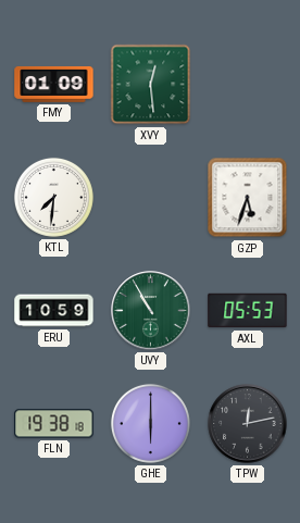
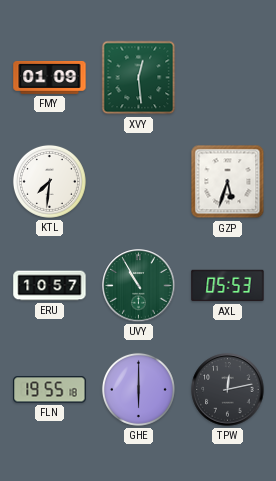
ERU: 10:59 -> 10:57 (50, 286)
FLN: 19:38 -> 19:55 (50, 390)
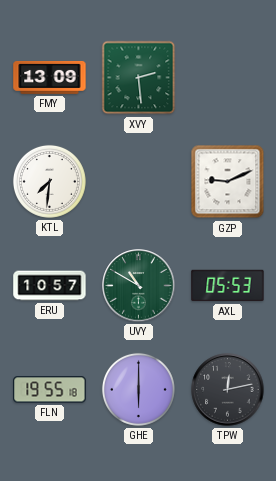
FMY: 01:09 -> 13:09 (50, 77)
XVY: 12:29 -> 2:29 (139, 78)
GZP: 5:33 -> 9:11 (228, 182)
UVY: 10:55 -> 10:50 (139, 286)
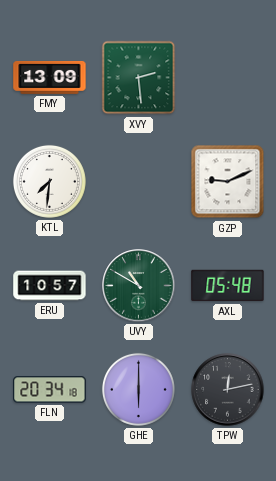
AXL: 05:53 -> 05:48 (228, 286)
FLN: 19:55 -> 20:34 (50, 390)
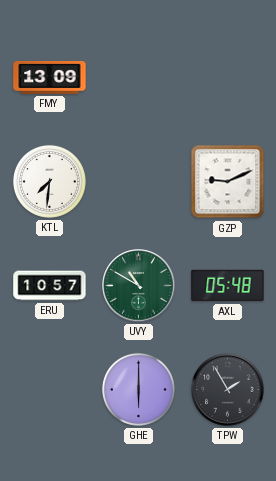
XVY: 2:29 -> none (139, 78)
FLN: 20:34 -> none (50, 390)
TPW: 12:13 -> 1:55 (228, 390)
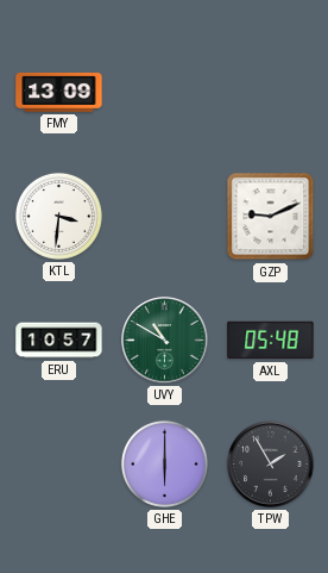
KTL: 7:31 -> 3:31 (58, 216)
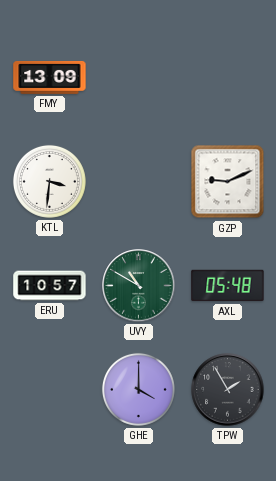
GHE: 6:00 -> 4:00 (138, 389)
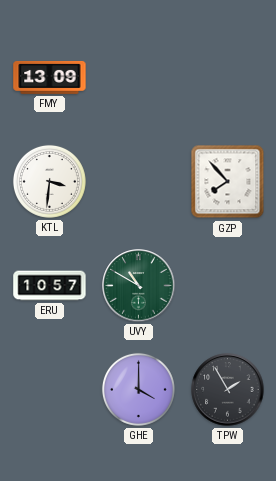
GZP: 9:11 -> 7:53 (228, 182)
AXL: 05:48 -> none (228, 286)
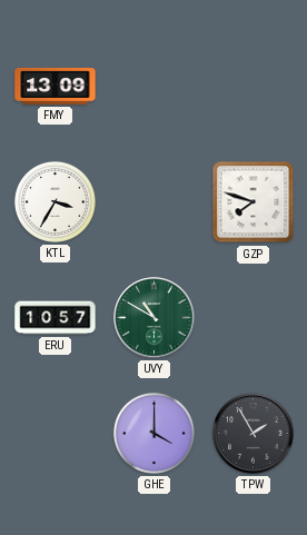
KTL: 3:31 -> 3:35 (55, 201)
GZP: 7:53 -> 7:48 (254, 202)
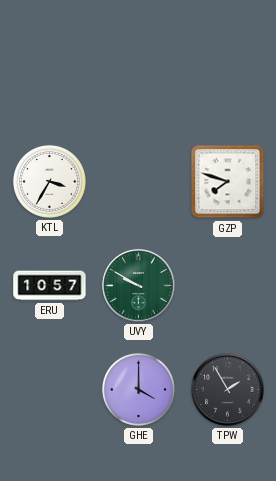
FMY: 13:09 -> none (56, 86)
UVY: 10:50 -> 9:50 (139, 286)
